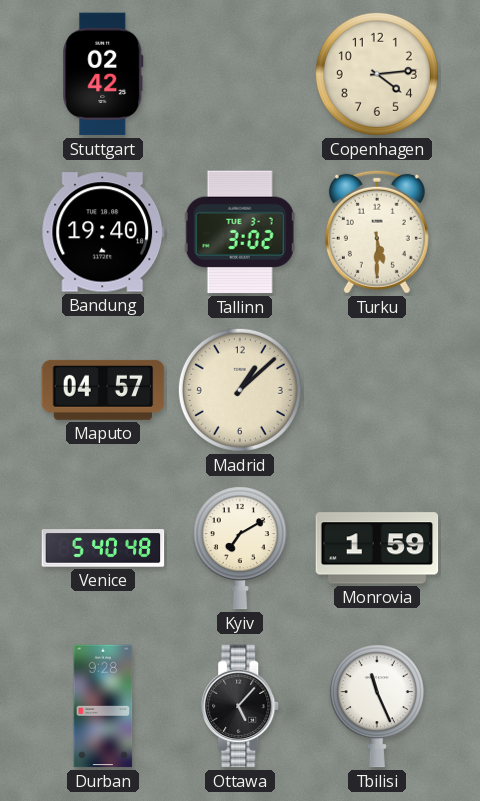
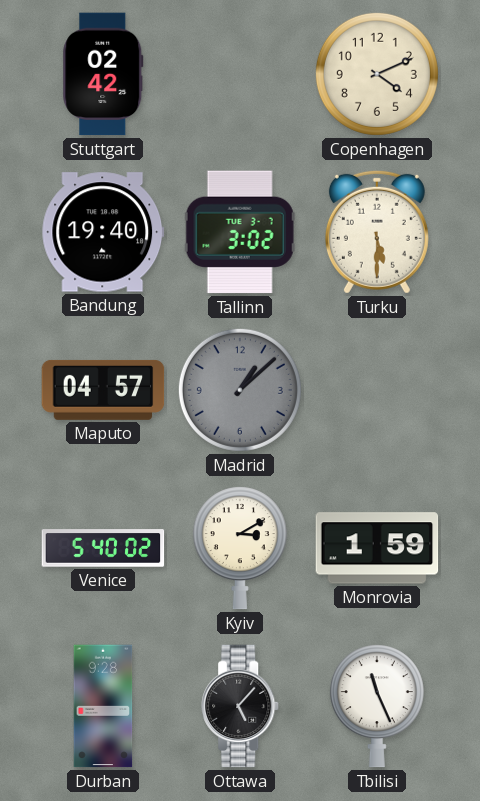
Copenhagen: 4:14 -> 4:11 (377, 74)
Madrid dial: cream -> grey (240, 390)
Venice: 5:40:48 -> 5:40:02 (103, 548)
Kyiv: 7:10 -> 3:10 (240, 548)
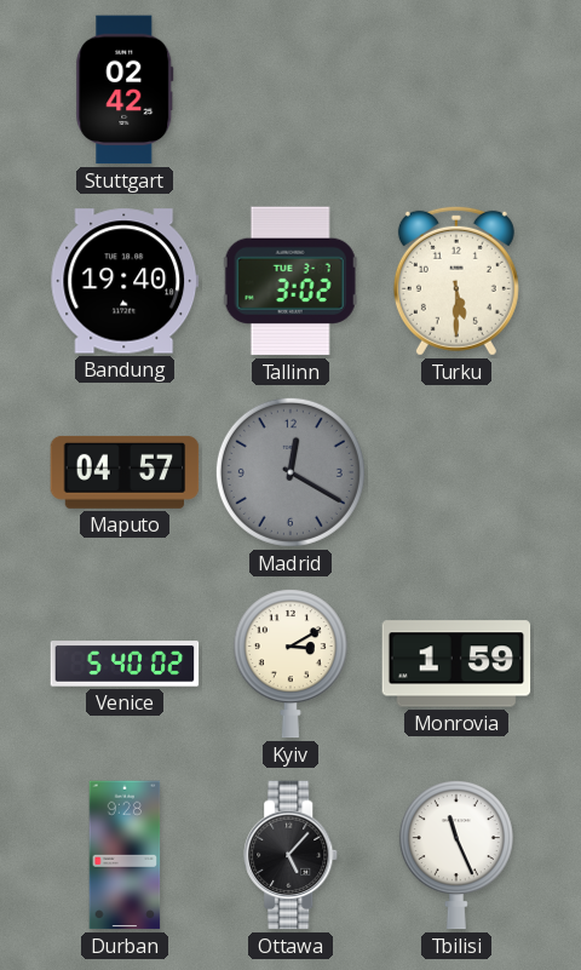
Copenhagen: 4:11 -> none (377, 74)
Madrid: 1:08 -> 12:20 (290, 472)
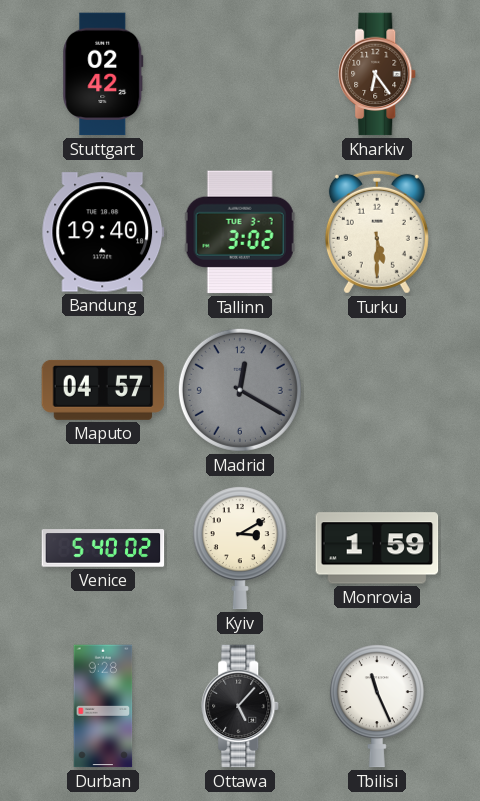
Kharkiv: none -> 6:24 (378, 74)
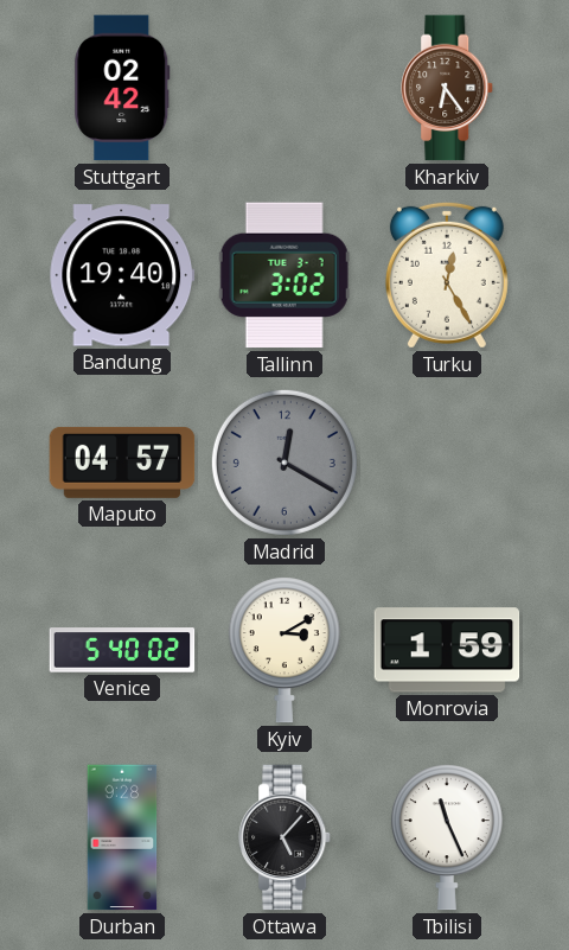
Turku: 5:30 -> 12:25 (447, 275)
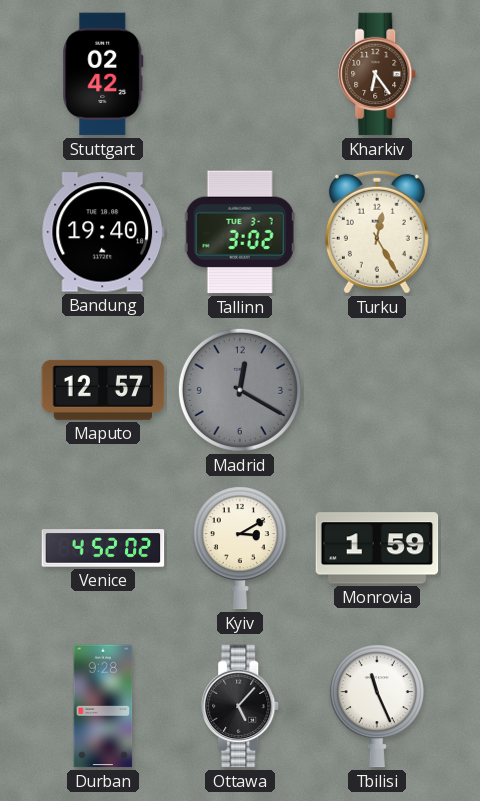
Maputo: 04:57 -> 12:57 (103, 390)
Venice: 5:40 -> 4:52 (103, 548)
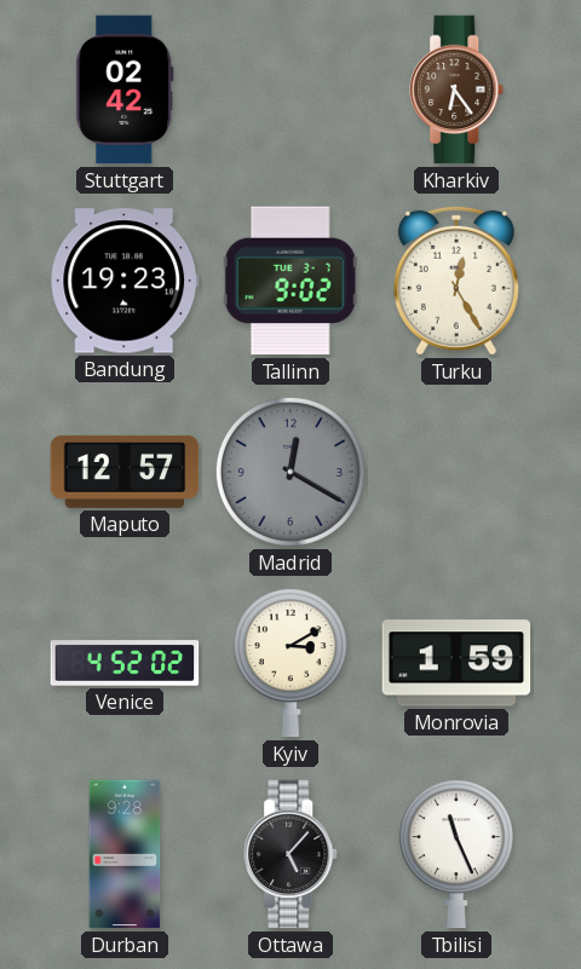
Bandung: 19:40 -> 19:23 (125, 281)
Tallinn: 3:02 -> 9:02 (290, 281)
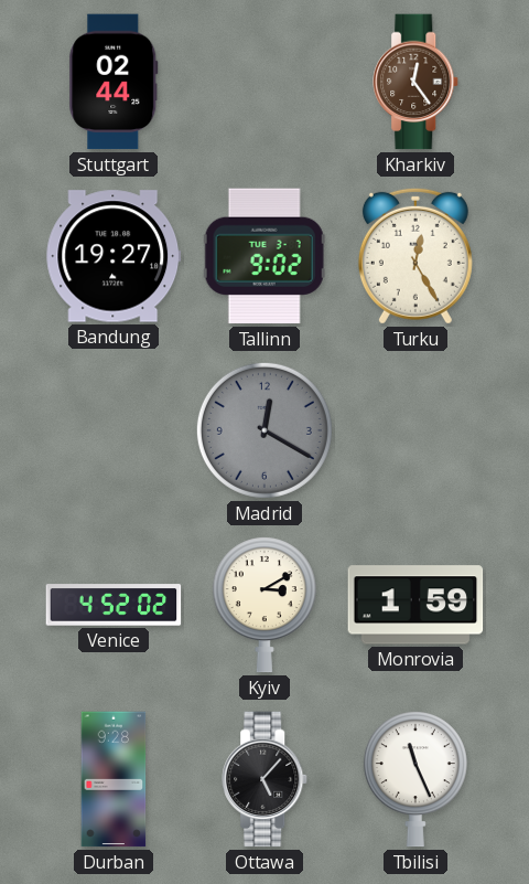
Stuttgart: 02:42 -> 02:44 (114, 82)
Kharkiv: 6:24 -> 12:24 (417, 82)
Bandung: 19:23 -> 19:27 (114, 256)
Maputo: 12:57 -> none (125, 472)
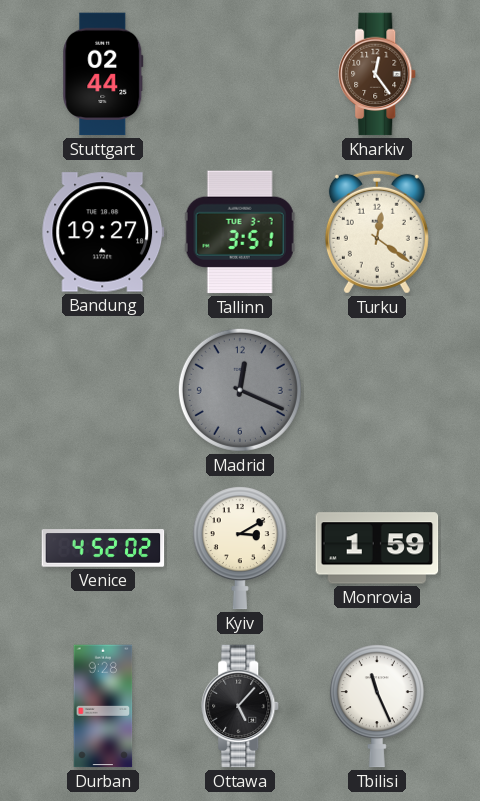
Tallinn: 9:02 -> 3:51 (240, 232)
Turku: 12:25 -> 12:21 (377, 232)
Madrid: 12:20 -> 12:19 (240, 390)
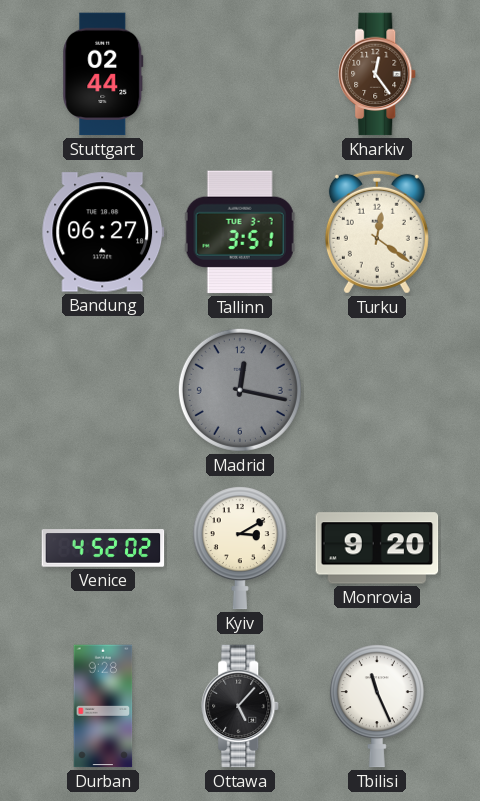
Bandung: 19:27 -> 06:27 (103, 232)
Madrid: 12:19 -> 12:17 (240, 390)
Monrovia: 1:59 -> 9:20 (377, 548)
